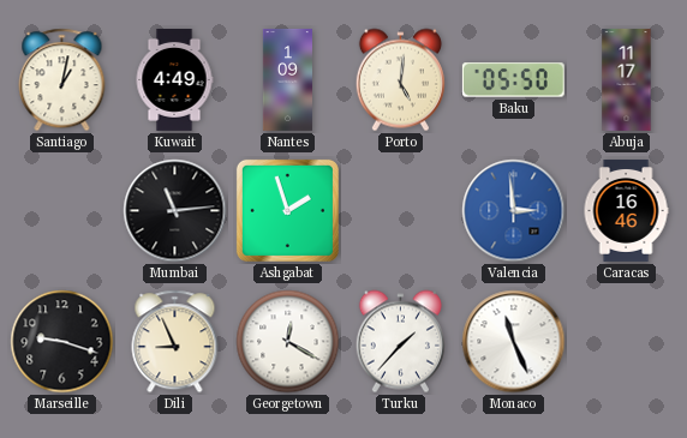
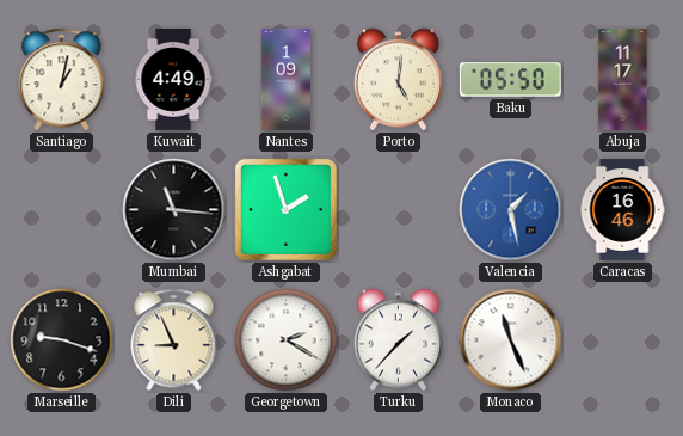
Mumbai: 11:14 -> 11:16 (174, 210)
Valencia: 2:59 -> 1:28 (511, 210)
Georgetown: 12:20 -> 2:20 (287, 340)
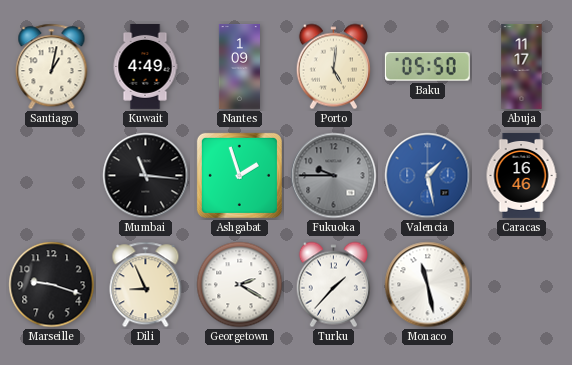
Fukuoka: none -> 9:45 (334, 176)
Monaco: 11:26 -> 11:28 (428, 285)
